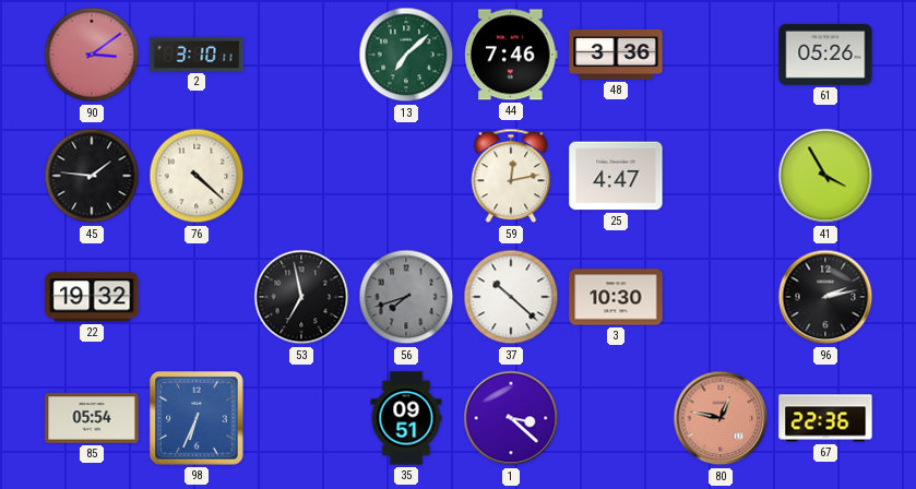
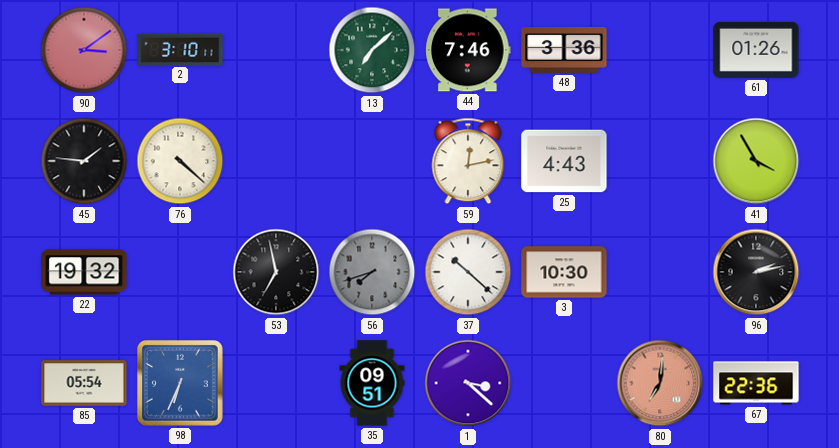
61: 05:26 -> 01:26 (756, 50)
25: 4:47 -> 4:43 (564, 161)
80: 12:47 -> 7:01 (660, 383)
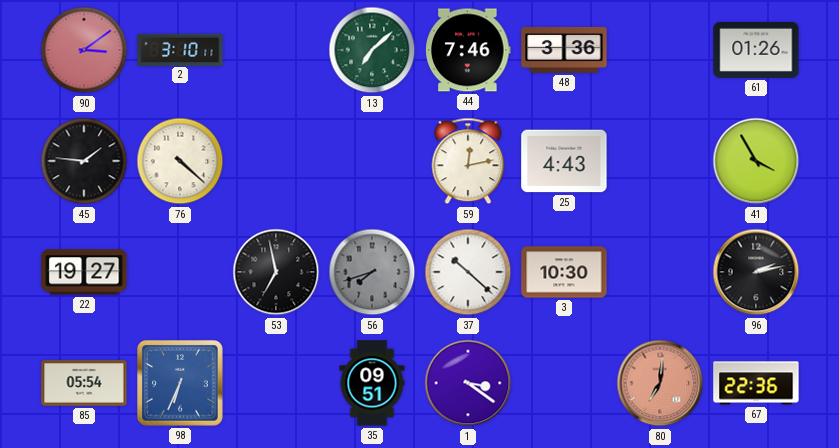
22: 19:32 -> 19:27 (84, 272)
1: 3:22 -> 3:21 (468, 383)
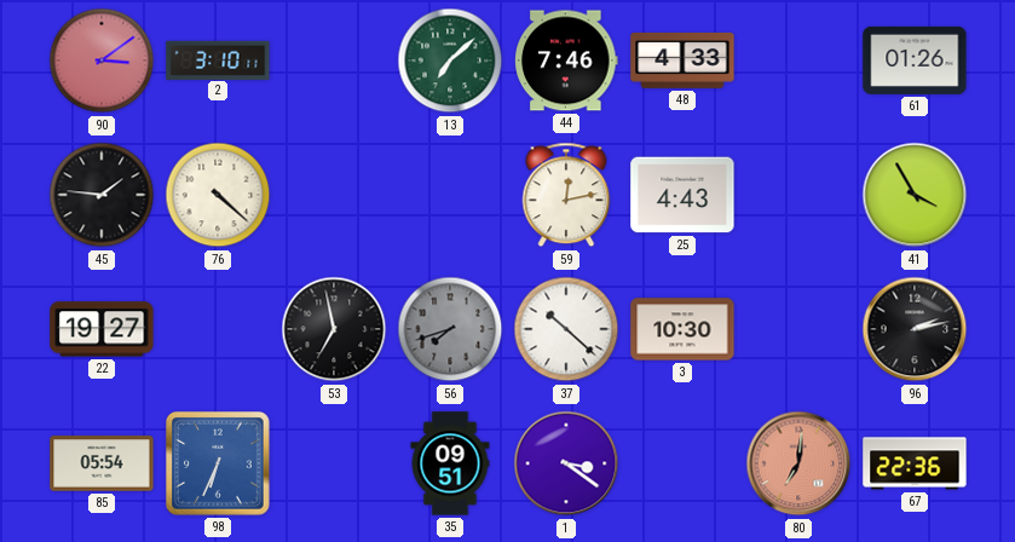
48: 3:36 -> 4:33 (682, 60)
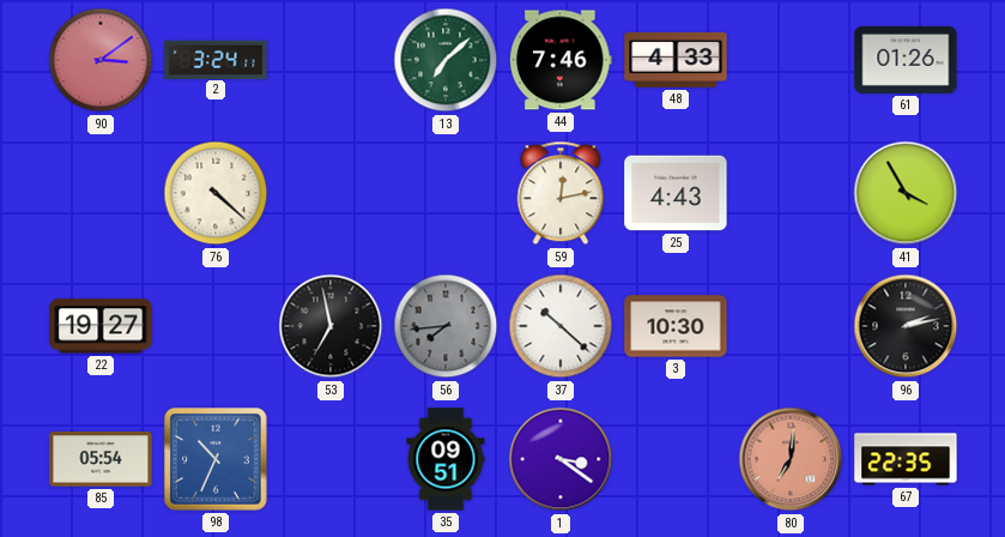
2: 3:10 -> 3:24 (216, 59)
45: 1:46 -> none (102, 195)
56: 7:42 -> 7:44 (446, 326)
98: 6:34 -> 10:34 (217, 460)
67: 22:36 -> 22:35 (906, 459)
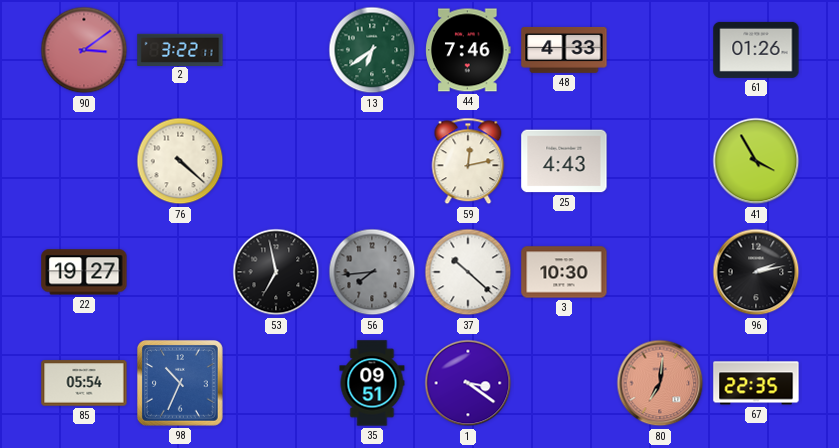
2: 3:24 -> 3:22 (180, 49)
13: 7:08 -> 6:39 (372, 50)
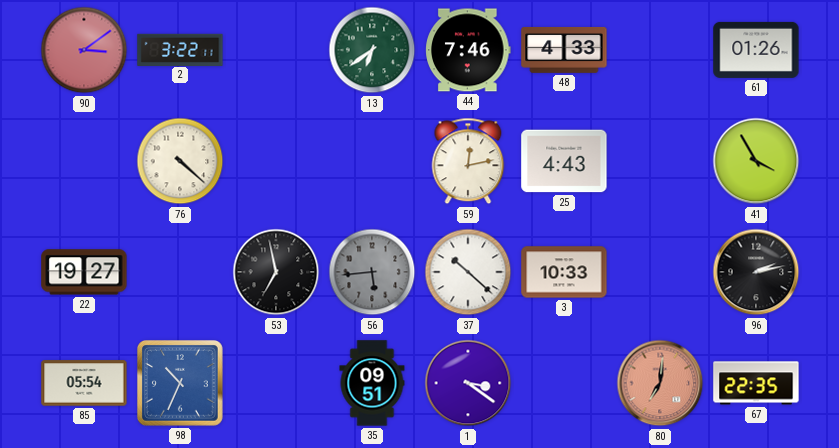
56: 7:44 -> 5:44 (372, 272)
3: 10:30 -> 10:33 (564, 272)
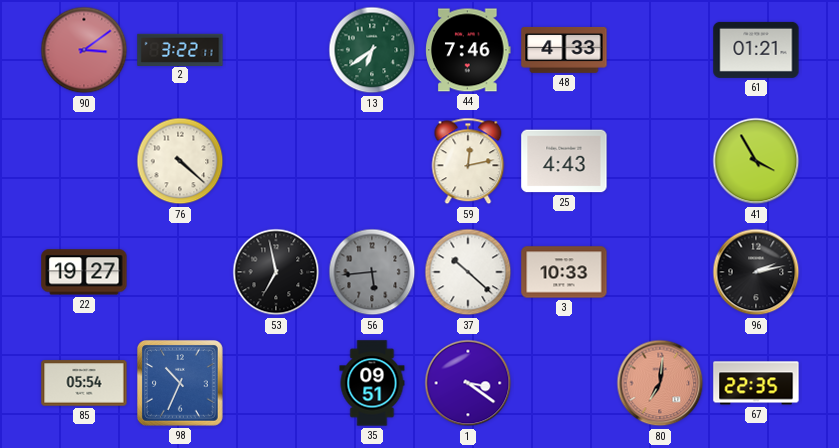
61: 01:26 -> 01:21 (756, 50)
